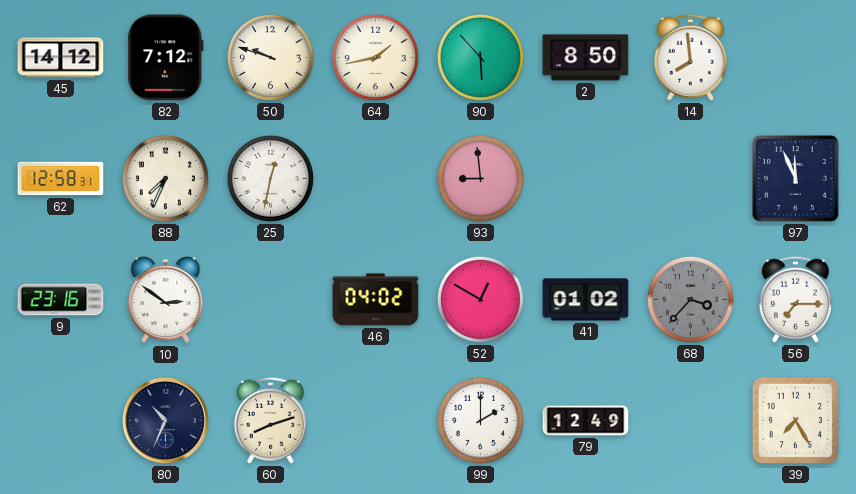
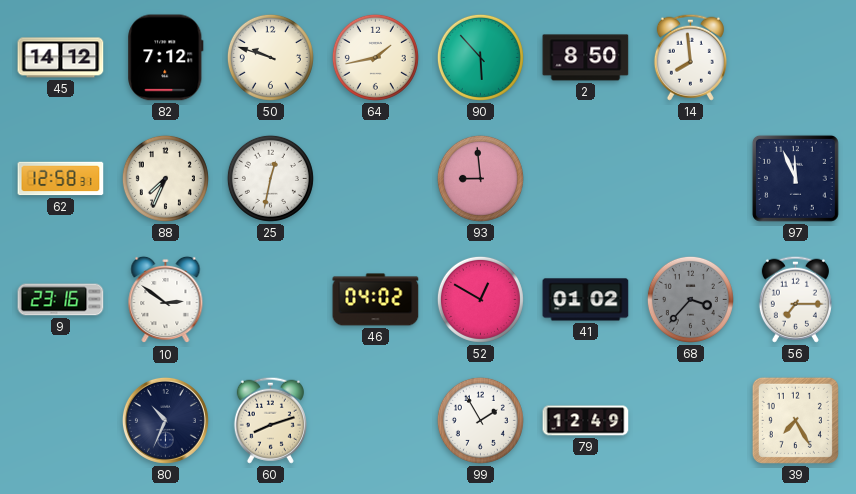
99: 2:00 -> 1:55 (480, 420)
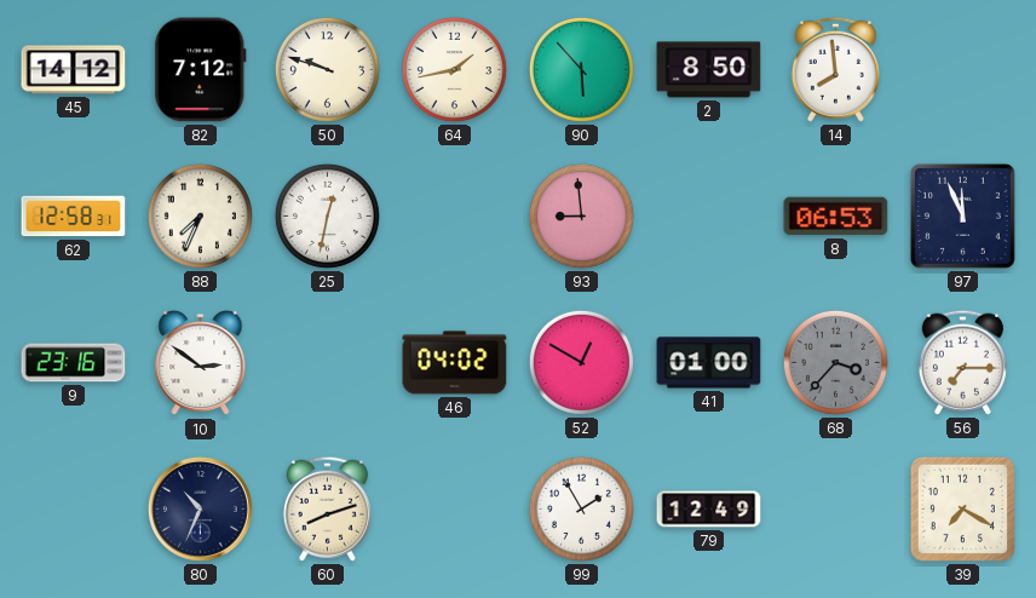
8: none -> 06:53 (836, 217)
41: 01:02 -> 01:00 (709, 363)
39: 7:25 -> 7:20 (962, 508)
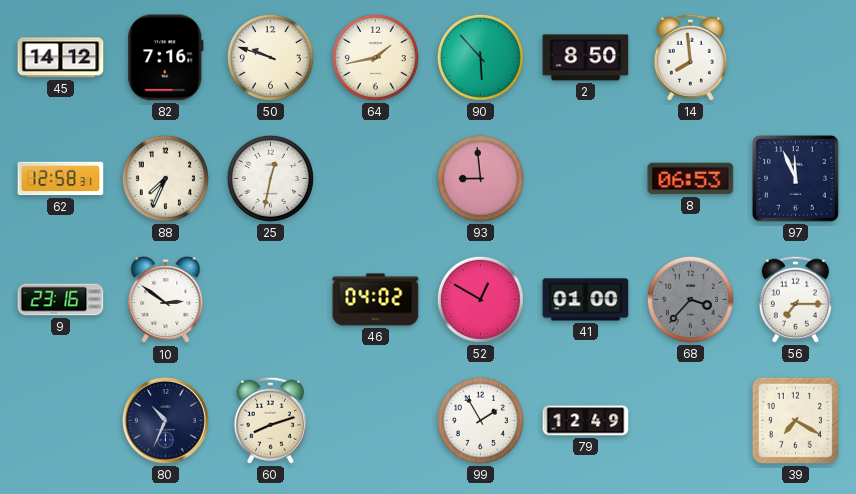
82: 7:12 -> 7:16 (166, 58)
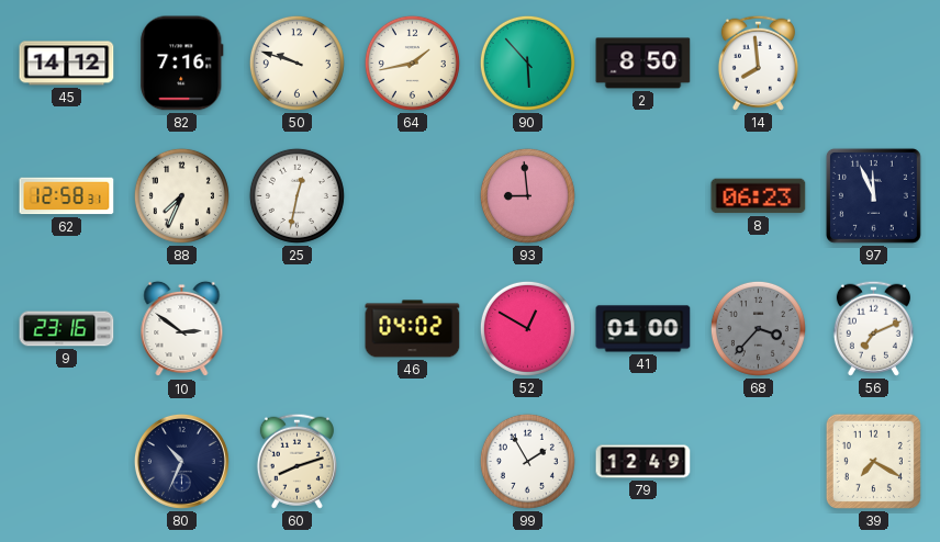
8: 06:53 -> 06:23 (759, 196)
56: 7:15 -> 7:11 (873, 328)
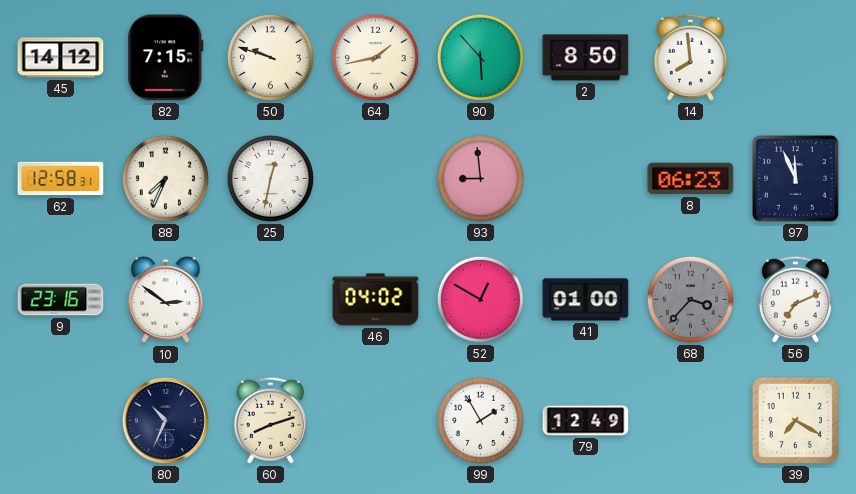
82: 7:16 -> 7:15 (166, 58)
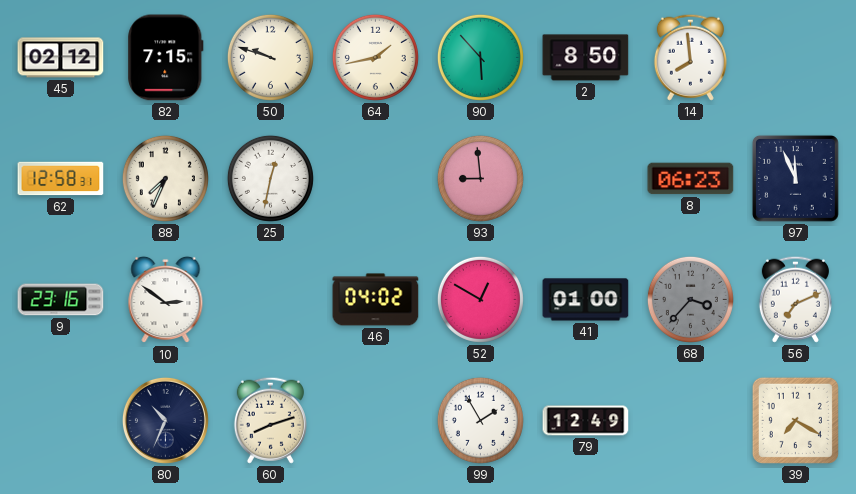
45: 14:12 -> 02:12 (61, 58)
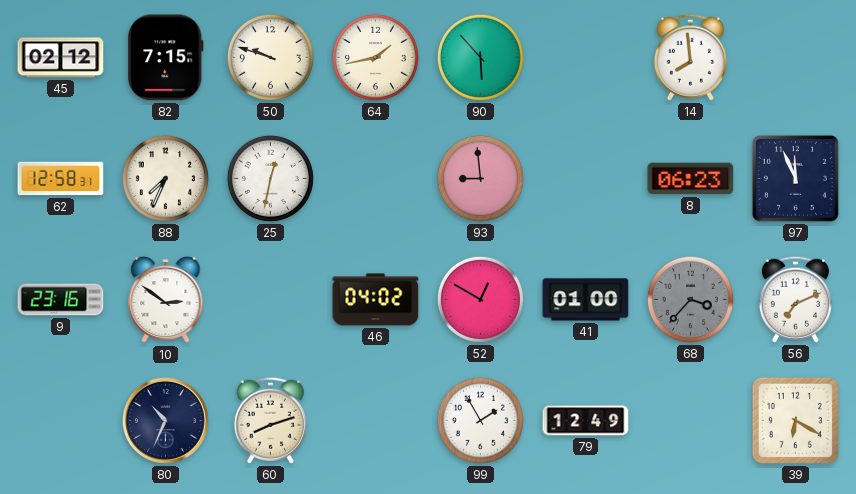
2: 8:50 -> none (586, 58)
39: 7:20 -> 6:20 (795, 420)
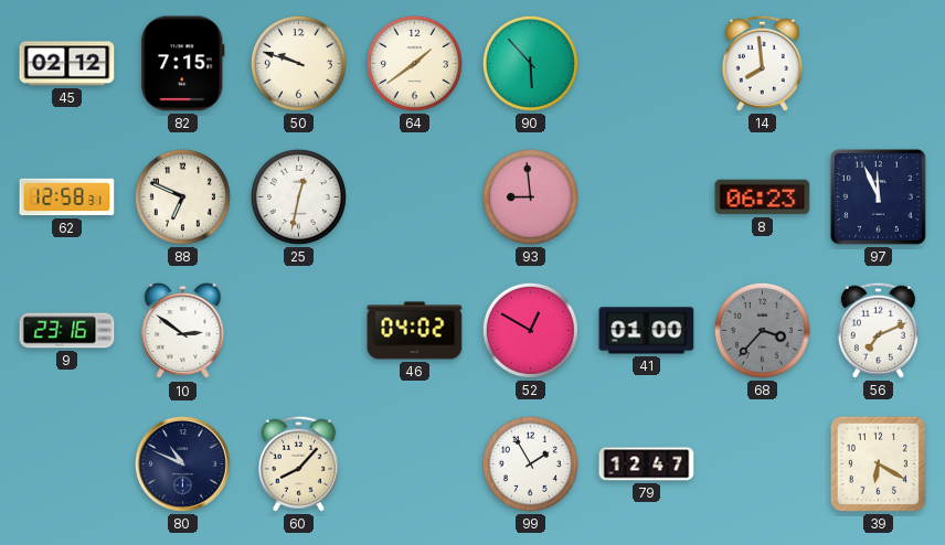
64: 1:43 -> 1:39 (414, 63)
88: 7:34 -> 6:49 (182, 196)
80: 10:34 -> 10:49 (182, 463)
60: 8:12 -> 8:07 (298, 463)
79: 12:49 -> 12:47 (647, 464)
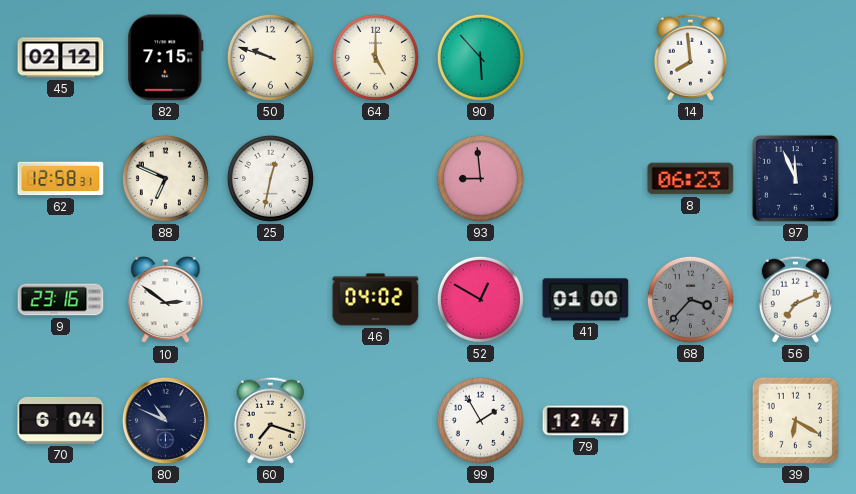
64: 1:39 -> 5:00 (375, 57)
70: none -> 6:04 (61, 420)
60: 8:07 -> 7:18 (270, 420)
